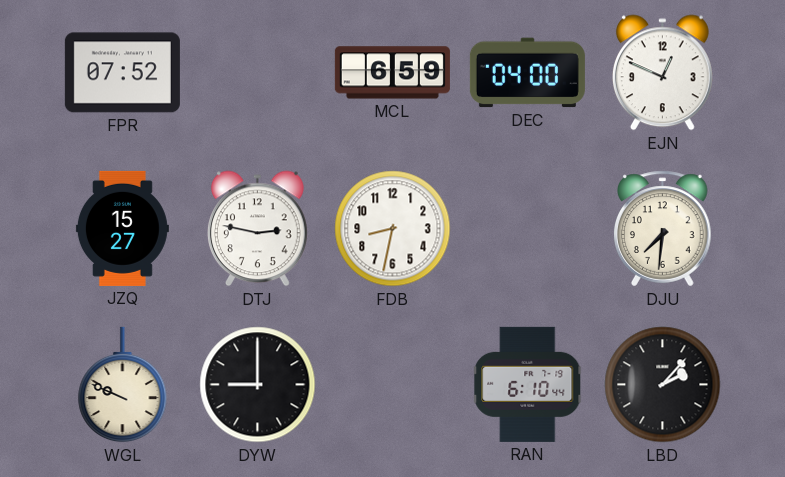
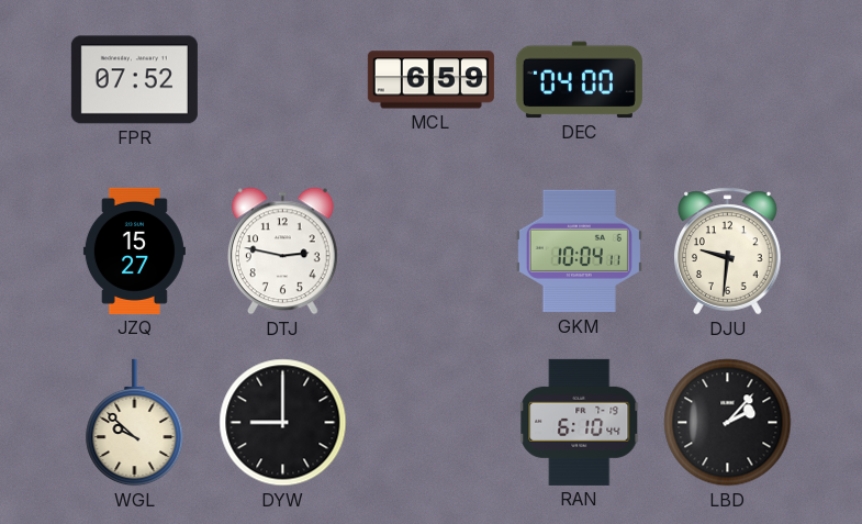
EJN: 12:49 -> none (662, 73)
FDB: 8:32 -> none (393, 229)
GKM: none -> 10:04 (579, 252)
DJU: 7:31 -> 9:31 (728, 252)
WGL: 9:49 -> 9:52 (135, 423)
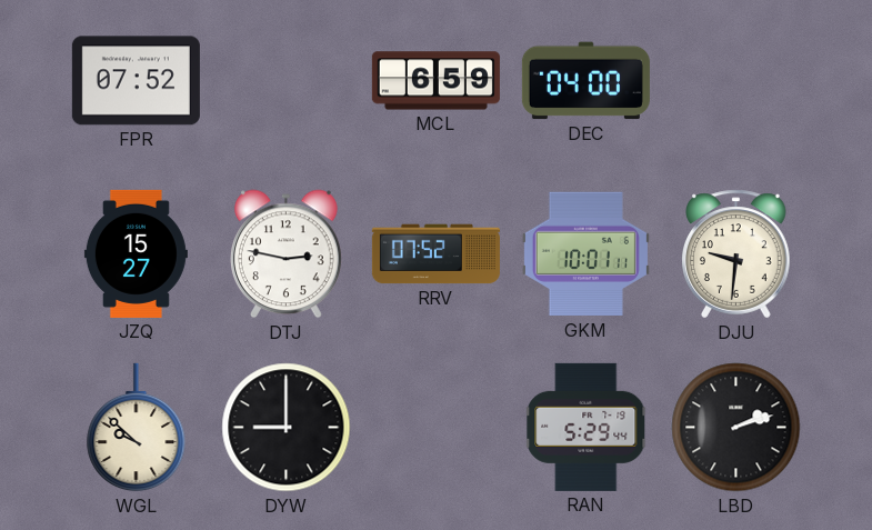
RRV: none -> 07:52 (435, 254)
GKM: 10:04 -> 10:01 (585, 254)
RAN: 6:10 -> 5:29 (587, 427)
LBD: 2:07 -> 2:12 (736, 428)
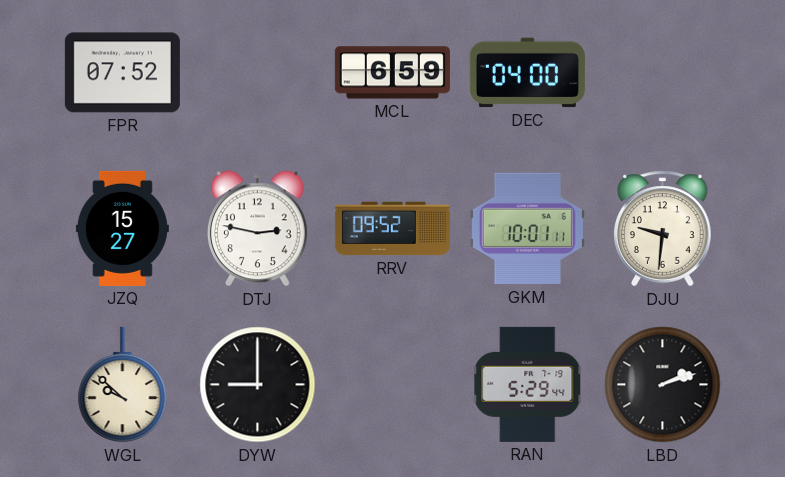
RRV: 07:52 -> 09:52 (392, 229)
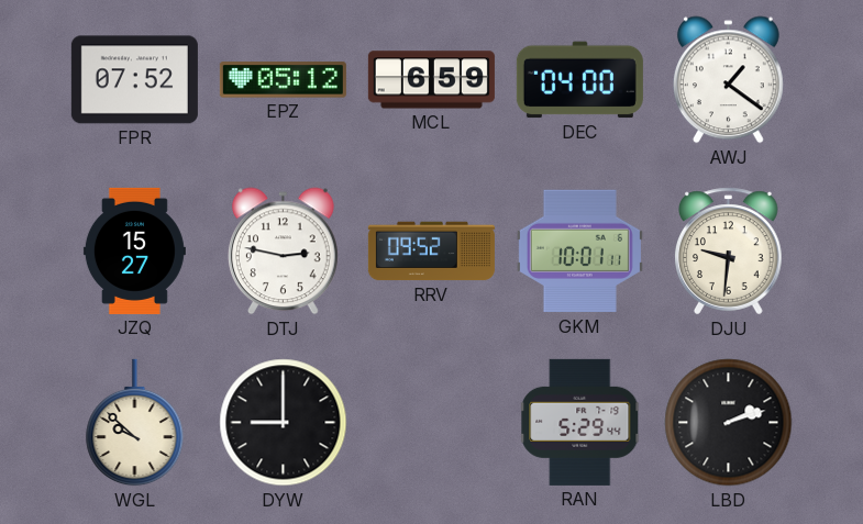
EPZ: none -> 05:12 (283, 80)
AWJ: none -> 1:21 (728, 80)
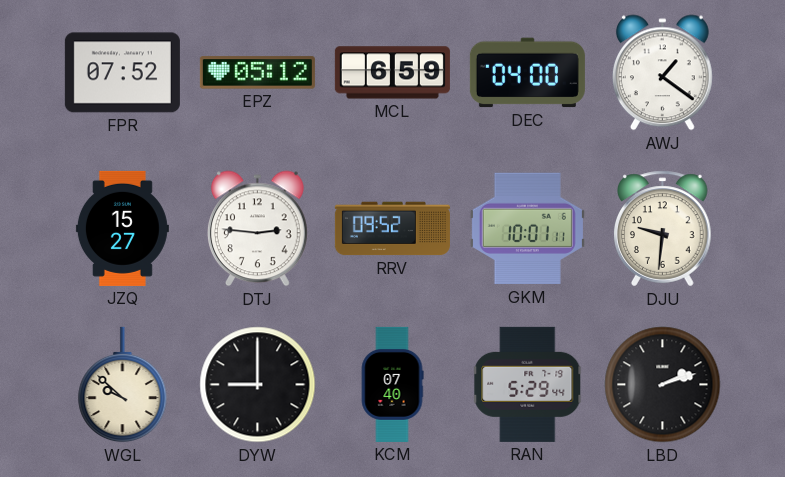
DTJ: 2:47 -> 2:46 (257, 229)
KCM: none -> 07:40 (392, 384)
